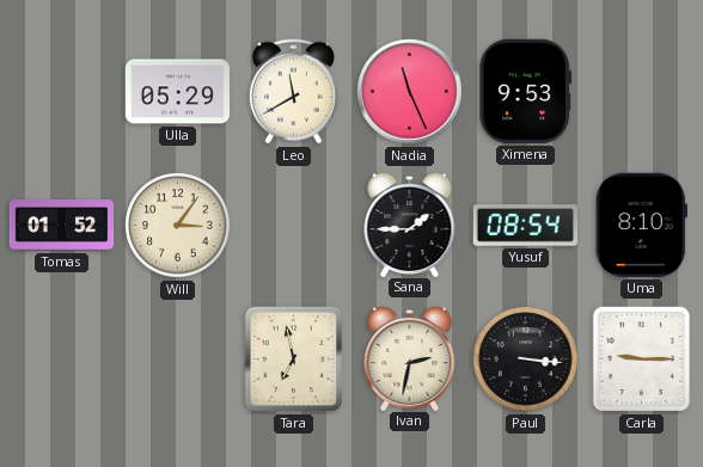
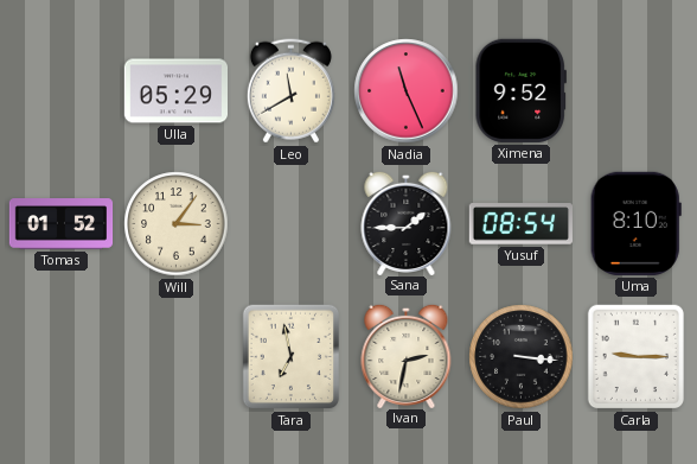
Ximena: 9:53 -> 9:52 (520, 90)
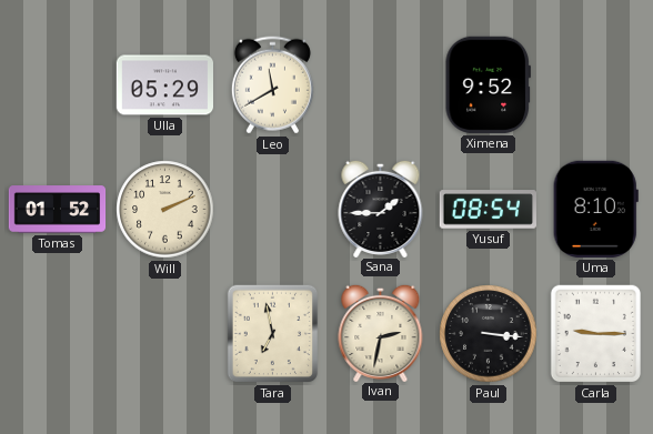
Nadia: 11:26 -> none (407, 91)
Will: 3:06 -> 2:11 (165, 210)
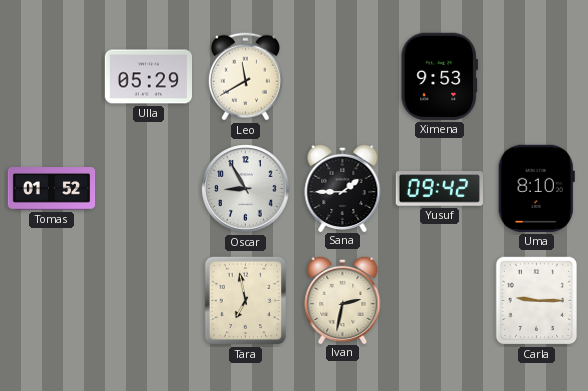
Ximena: 9:52 -> 9:53 (439, 76)
Will: 2:11 -> none (165, 210)
Oscar: none -> 8:55 (246, 189)
Yusuf: 08:54 -> 09:42 (439, 189)
Paul: 3:16 -> none (489, 334)
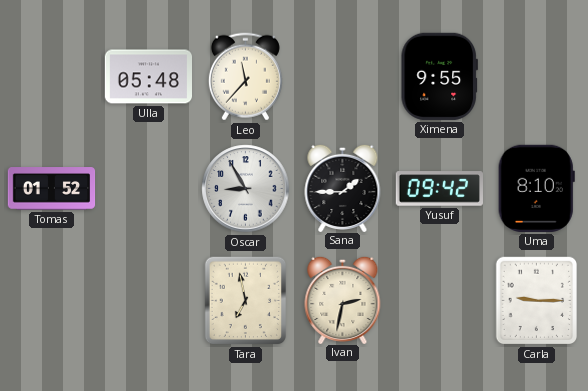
Ulla: 05:29 -> 05:48 (148, 77)
Leo: 11:40 -> 11:37 (245, 77)
Ximena: 9:53 -> 9:55 (439, 76)
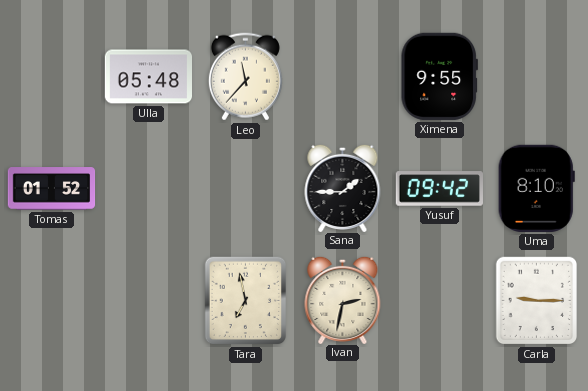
Oscar: 8:55 -> none (246, 189)
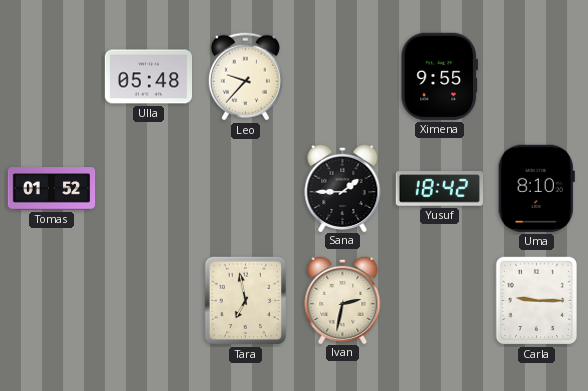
Leo: 11:37 -> 9:37 (245, 77)
Yusuf: 09:42 -> 18:42 (439, 189)
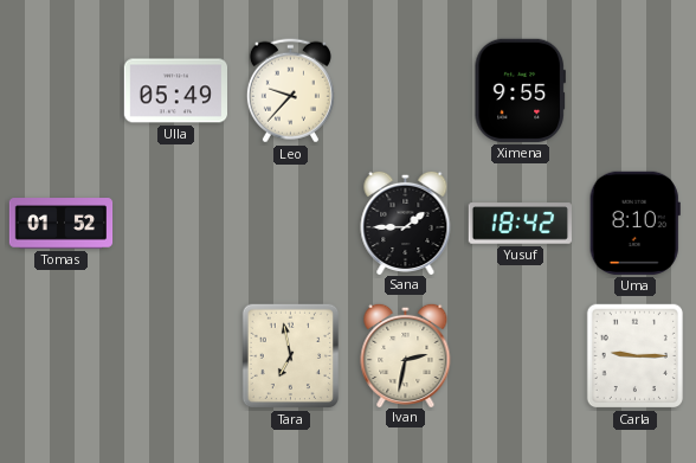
Ulla: 05:48 -> 05:49 (175, 91)
